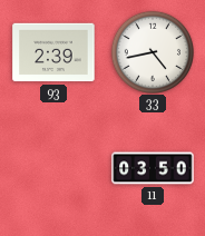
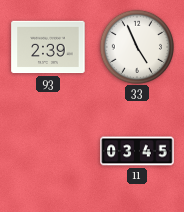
33: 4:43 -> 4:56 (136, 46)
11: 03:50 -> 03:45 (137, 151)
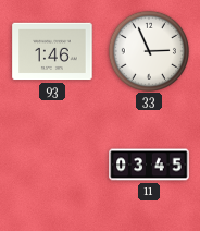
93: 2:39 -> 1:46 (52, 51)
33: 4:56 -> 2:56 (148, 50)
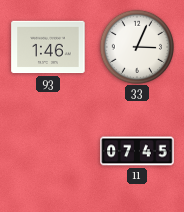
33: 2:56 -> 3:04 (136, 46)
11: 03:45 -> 07:45 (137, 151)
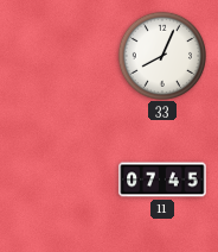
93: 1:46 -> none (48, 47)
33: 3:04 -> 8:04 (161, 55)
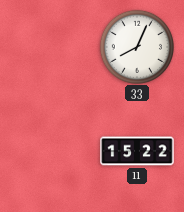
11: 07:45 -> 15:22 (137, 151)
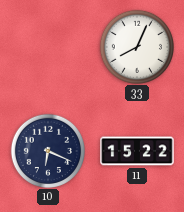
10: none -> 6:19 (47, 150)
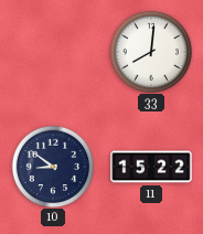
33: 8:04 -> 8:01 (150, 51)
10: 6:19 -> 8:51 (52, 166)
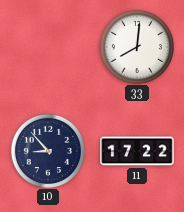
10: 8:51 -> 8:53 (47, 150)
11: 15:22 -> 17:22 (137, 151)
